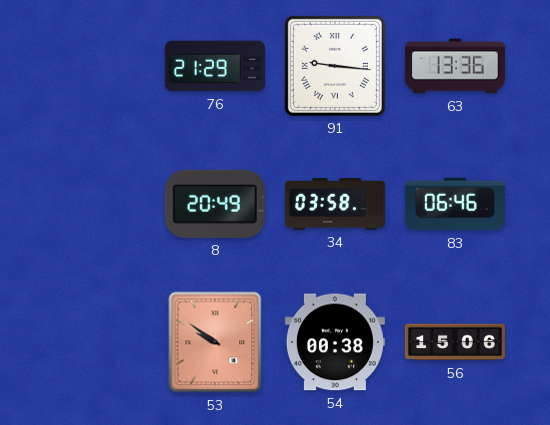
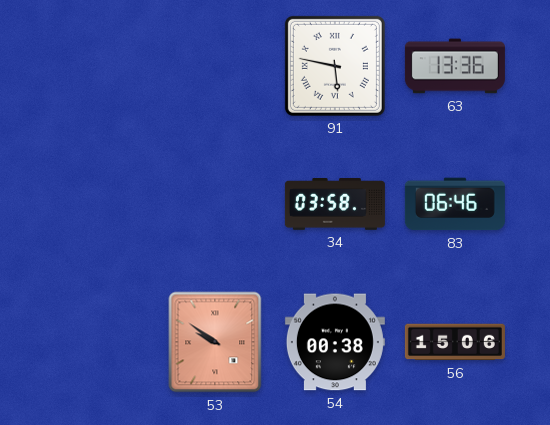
76: 21:29 -> none (215, 66)
91: 9:16 -> 5:47 (335, 66)
8: 20:49 -> none (215, 204)
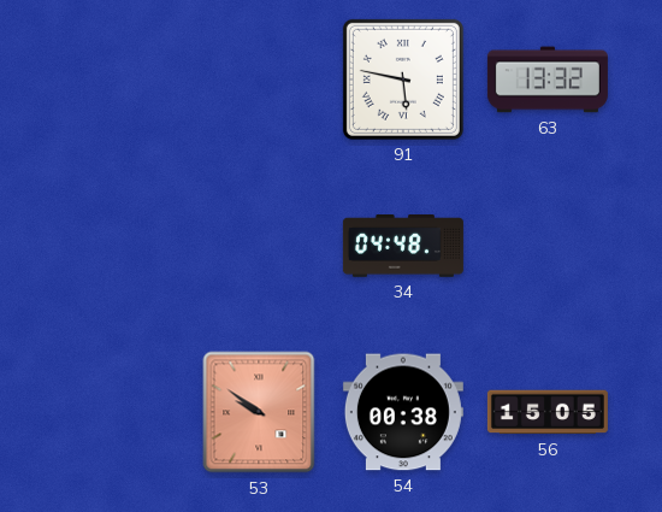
63: 13:36 -> 13:32 (548, 80)
34: 03:58 -> 04:48 (403, 247)
83: 06:46 -> none (455, 204)
56: 15:06 -> 15:05 (548, 412)
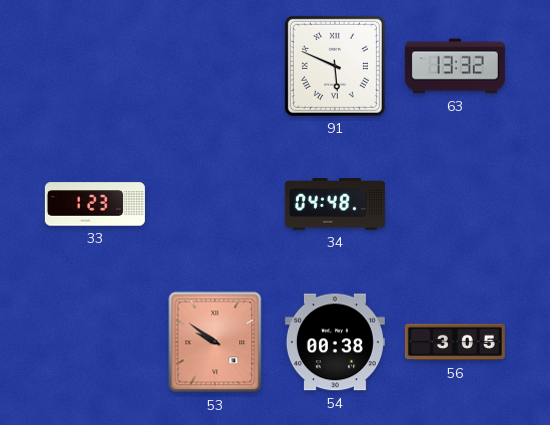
91: 5:47 -> 5:49 (335, 66)
33: none -> 1:23 (95, 204)
56: 15:05 -> 3:05 (455, 342)
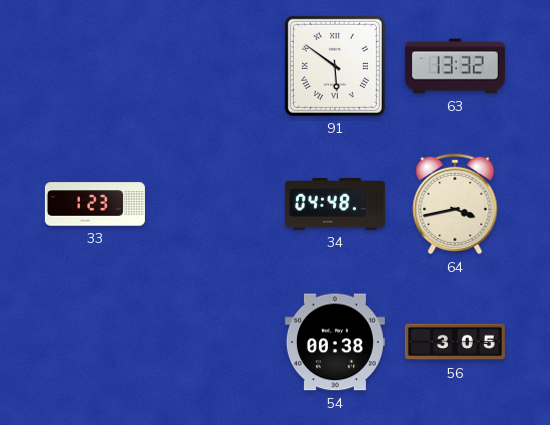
91: 5:49 -> 5:51 (335, 66)
64: none -> 3:43 (455, 204)
53: 9:51 -> none (215, 342)
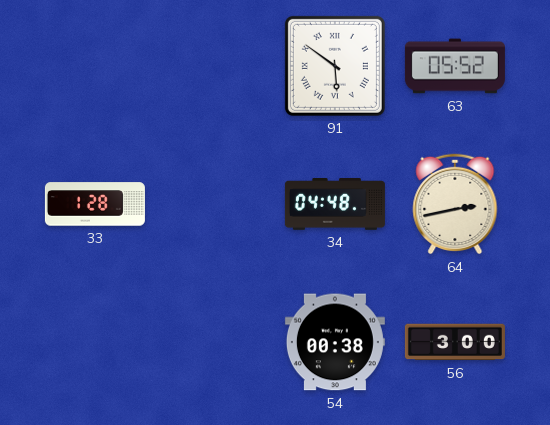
63: 13:32 -> 05:52 (455, 66)
33: 1:23 -> 1:28 (95, 204)
64: 3:43 -> 2:43 (455, 204)
56: 3:05 -> 3:00 (455, 342)
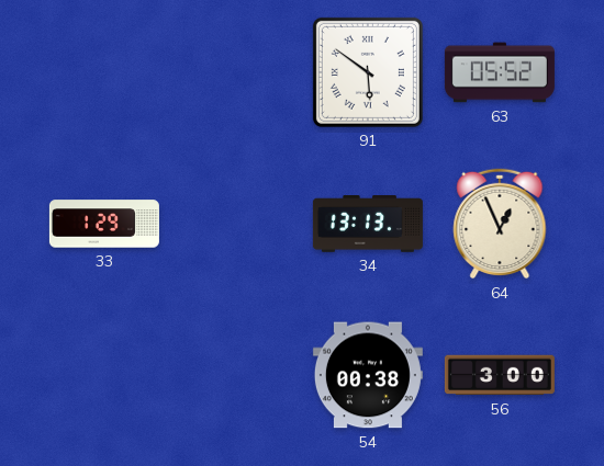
33: 1:28 -> 1:29 (104, 224)
34: 04:48 -> 13:13 (368, 225)
64: 2:43 -> 12:56 (500, 224)
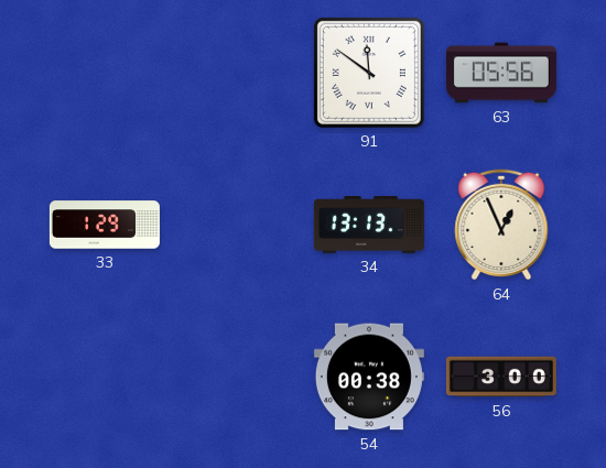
91: 5:51 -> 11:51 (369, 73)
63: 05:52 -> 05:56 (501, 73)
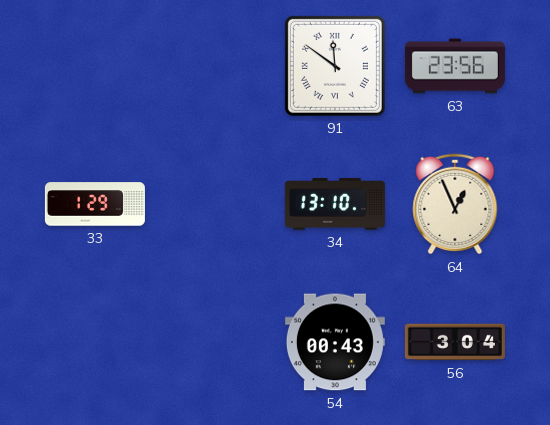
63: 05:56 -> 23:56 (455, 66)
34: 13:13 -> 13:10 (335, 205)
54: 00:38 -> 00:43 (335, 342)
56: 3:00 -> 3:04 (455, 342)
